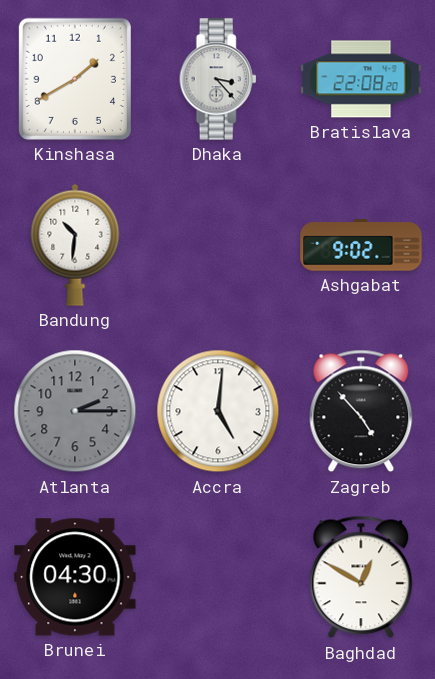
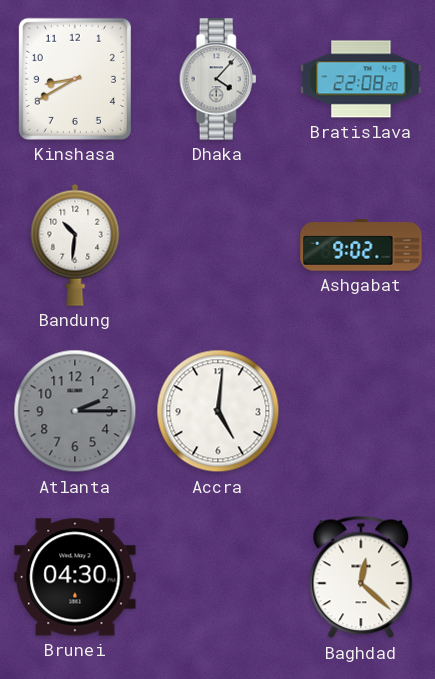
Kinshasa: 1:40 -> 8:40 (75, 79)
Dhaka: 3:23 -> 4:07 (218, 79)
Zagreb: 4:53 -> none (361, 411)
Baghdad: 12:50 -> 12:22 (361, 577)
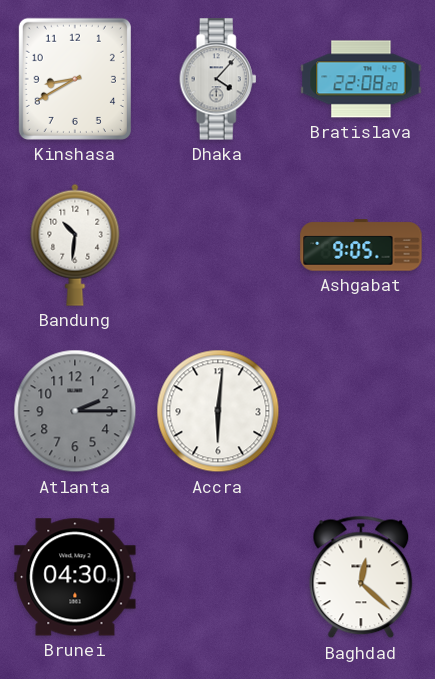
Ashgabat: 9:02 -> 9:05 (361, 245)
Accra: 5:01 -> 6:01 (218, 411)
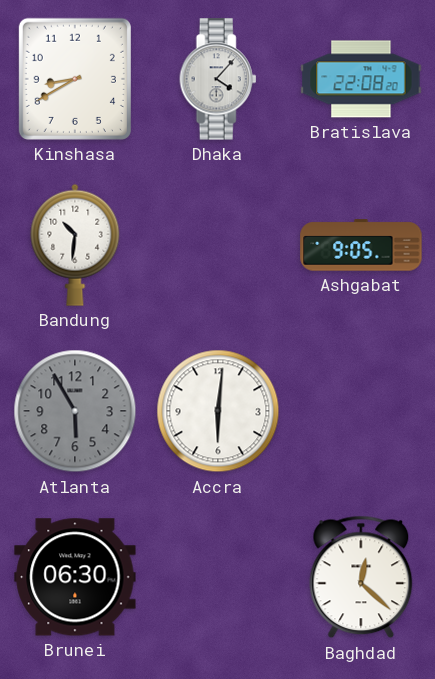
Atlanta: 2:15 -> 5:55 (75, 411)
Brunei: 04:30 -> 06:30 (75, 577)
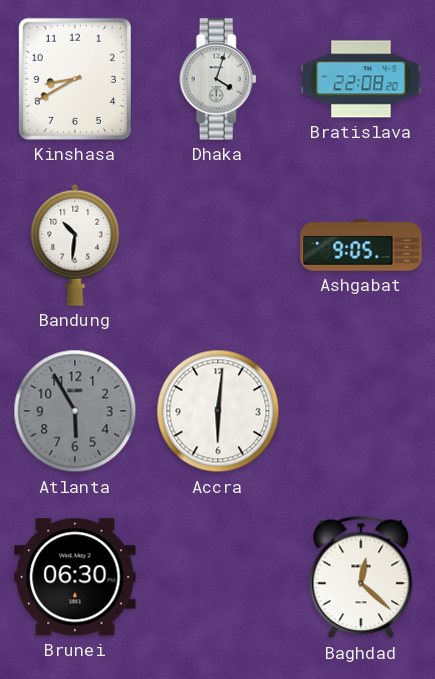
Dhaka: 4:07 -> 4:03 (218, 79)
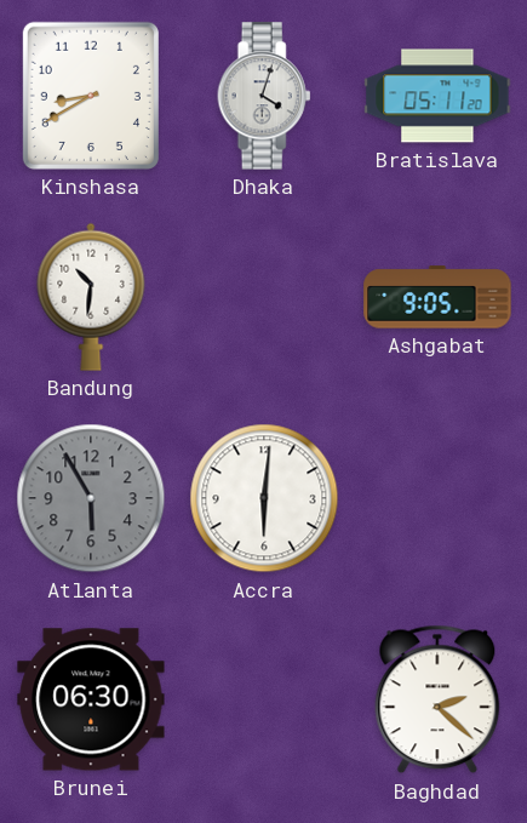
Bratislava: 22:08 -> 05:11 (437, 96)
Baghdad: 12:22 -> 2:22 (437, 699)
